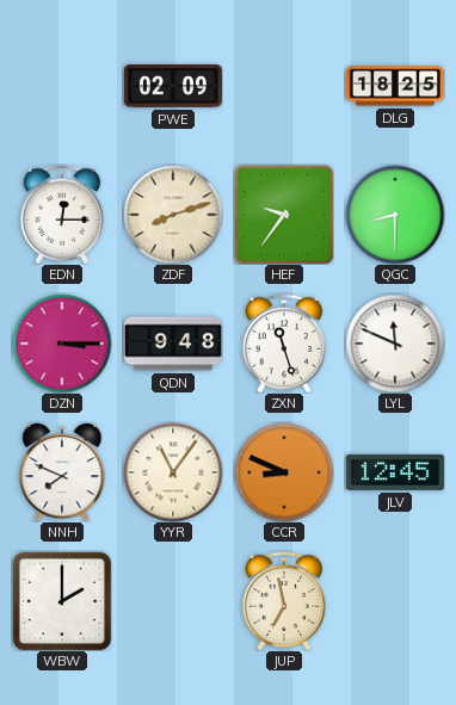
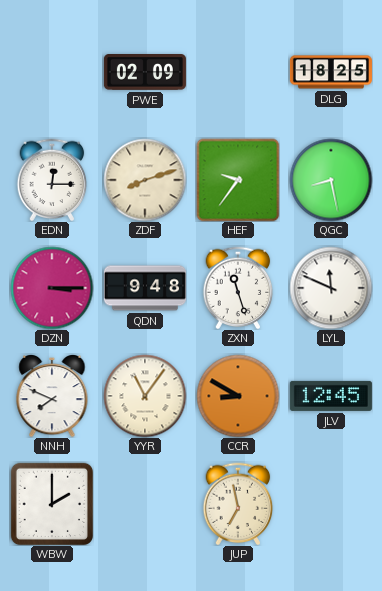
QGC: 8:30 -> 8:28 (331, 180)
CCR: 8:49 -> 8:50 (238, 396)
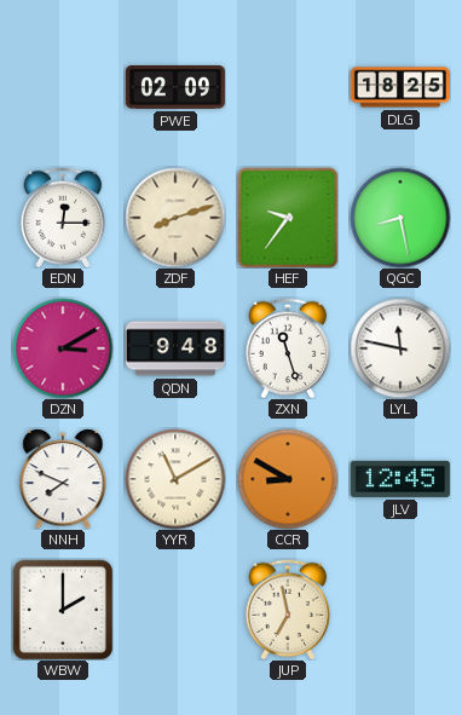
DZN: 3:15 -> 3:10 (63, 348)
LYL: 11:49 -> 11:47 (400, 348)
YYR: 11:06 -> 11:10 (175, 479)
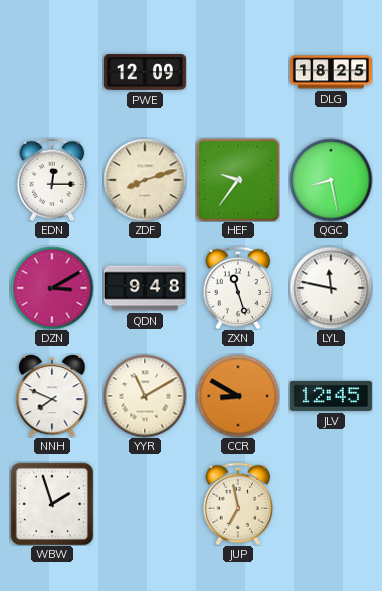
PWE: 02:09 -> 12:09 (145, 73)
WBW: 2:00 -> 1:57 (51, 503)
